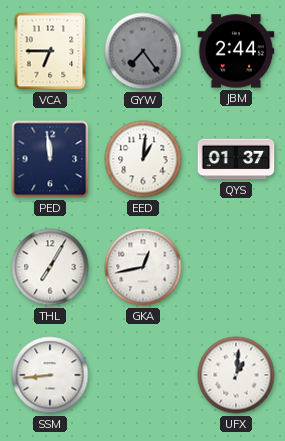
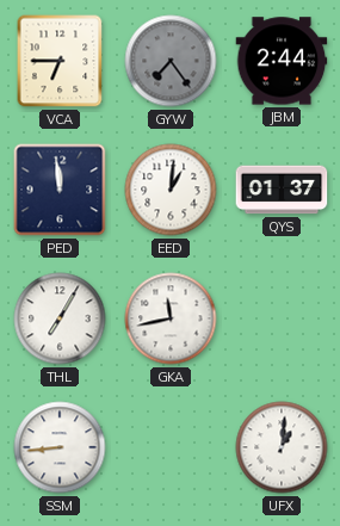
GKA: 12:43 -> 11:43 (171, 318)
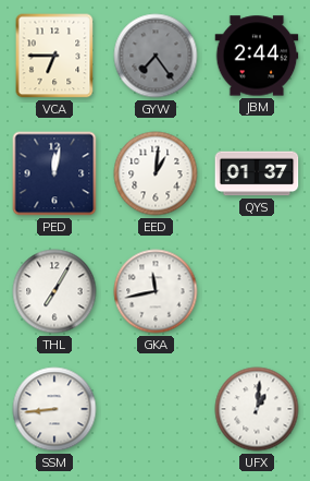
PED: 11:59 -> 12:02 (54, 173)
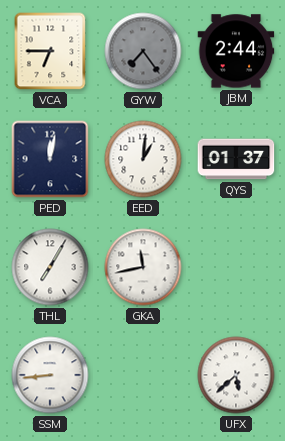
UFX: 1:01 -> 5:38 (236, 375)
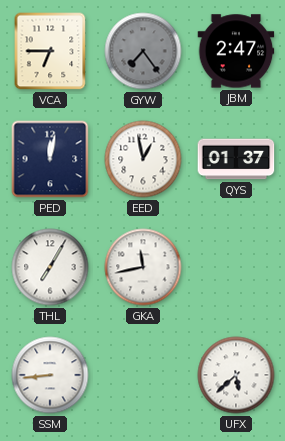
JBM: 2:44 -> 2:47 (236, 51)
EED: 1:01 -> 12:58 (143, 159)
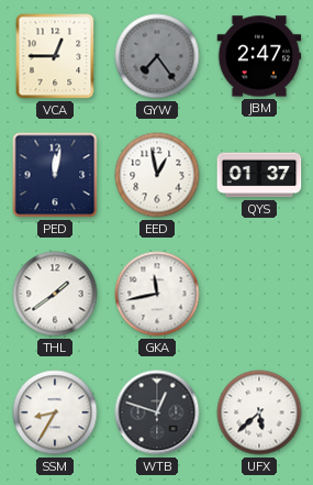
VCA: 6:45 -> 12:45 (55, 56)
THL: 7:05 -> 1:39 (55, 294)
SSM: 8:44 -> 8:35 (55, 412)
WTB: none -> 12:48 (157, 412)
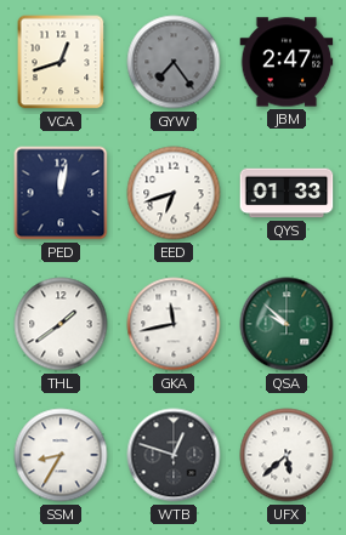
VCA: 12:45 -> 12:42 (61, 62)
EED: 12:58 -> 6:42 (174, 193)
QYS: 01:37 -> 01:33 (287, 193)
QSA: none -> 9:52 (287, 324)
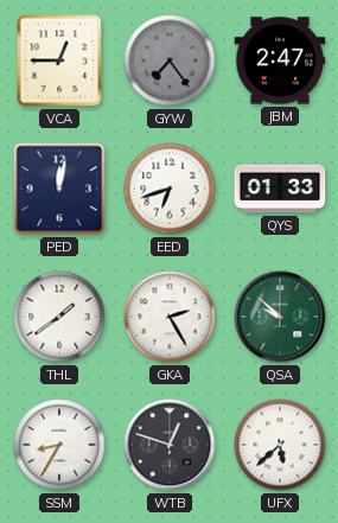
VCA: 12:42 -> 12:45 (59, 60)
GKA: 11:43 -> 2:25 (170, 317)
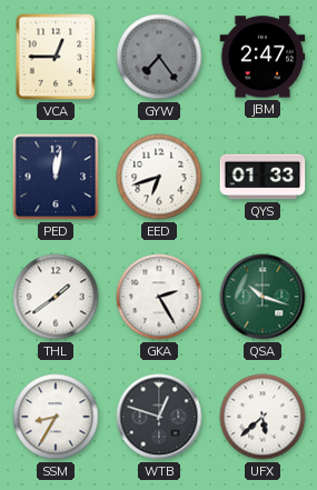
QSA: 9:52 -> 10:18 (262, 297)
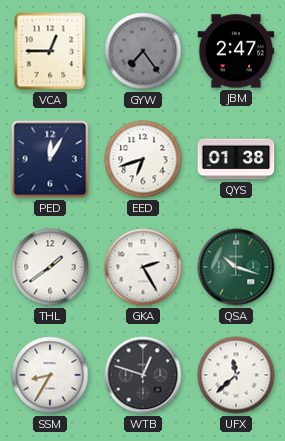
PED: 12:02 -> 12:05 (50, 159)
QYS: 01:33 -> 01:38 (236, 159)
UFX: 5:38 -> 11:38 (236, 375)
